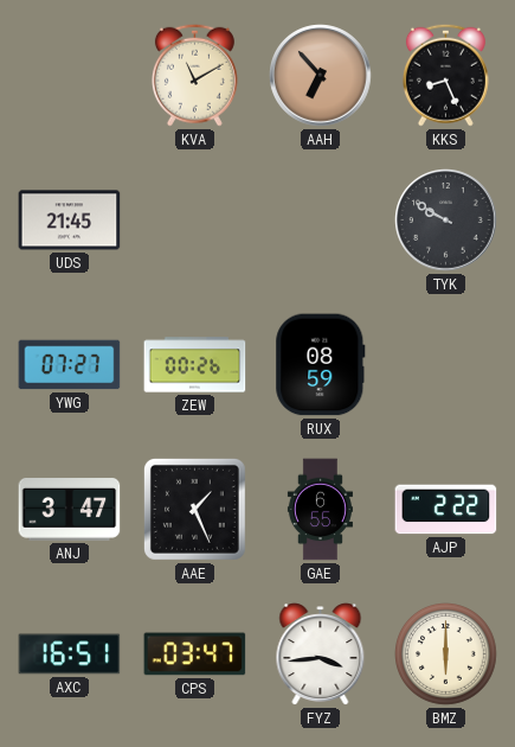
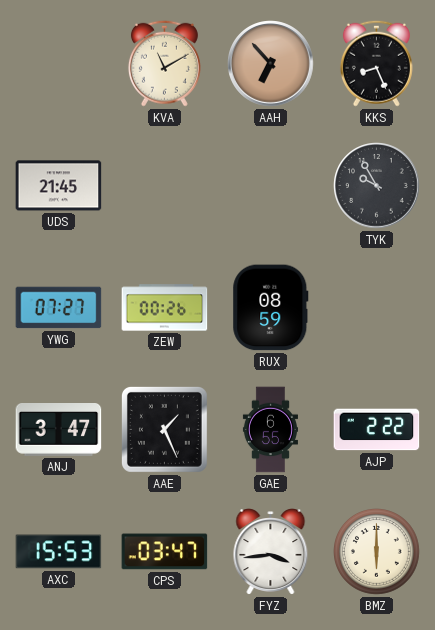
TYK: 9:50 -> 9:55 (377, 186)
AXC: 16:51 -> 15:53 (59, 552)
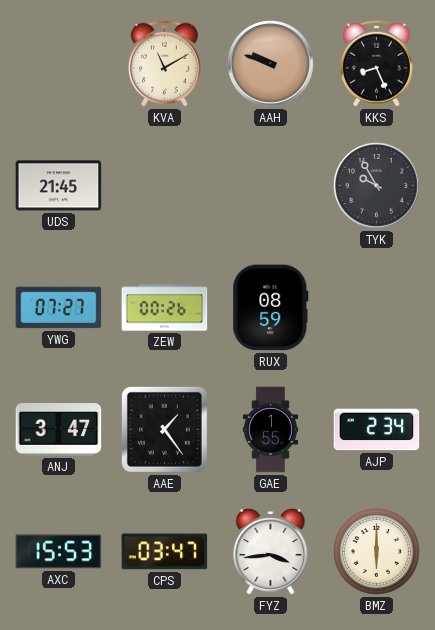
AAH: 6:53 -> 9:48 (271, 64)
AAE: 1:26 -> 1:24 (164, 429)
GAE: 6:55 -> 1:55 (270, 430)
AJP: 2:22 -> 2:34 (377, 430)
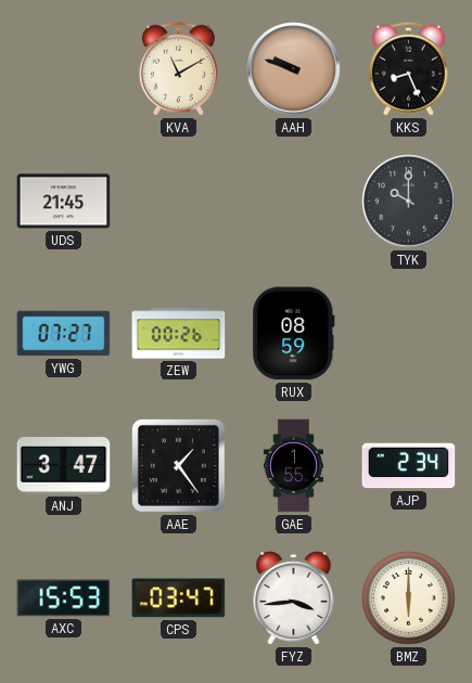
TYK: 9:55 -> 10:00 (409, 202)
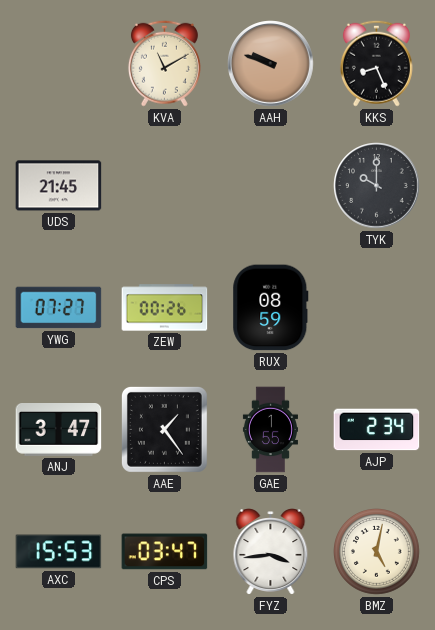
BMZ: 6:00 -> 5:02 (377, 552)
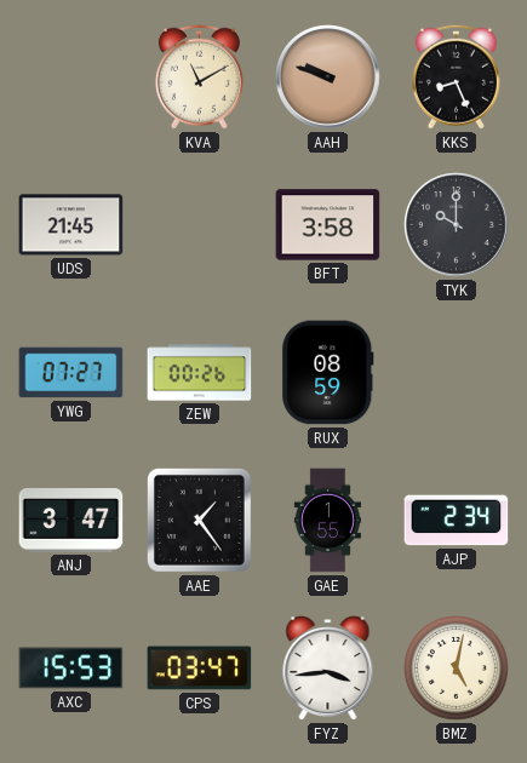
BFT: none -> 3:58 (328, 225)
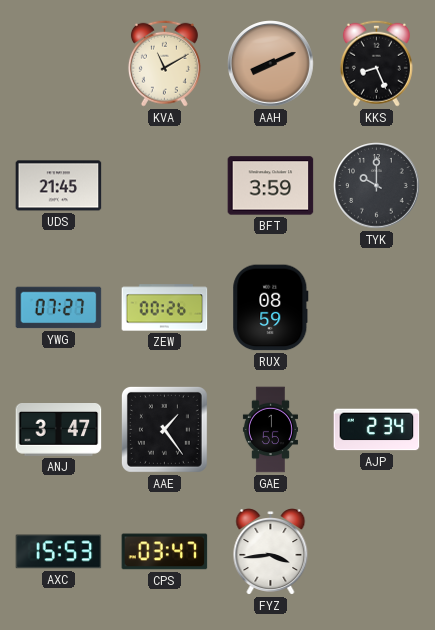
AAH: 9:48 -> 8:11 (271, 64)
BFT: 3:58 -> 3:59 (271, 186)
BMZ: 5:02 -> none (457, 669)
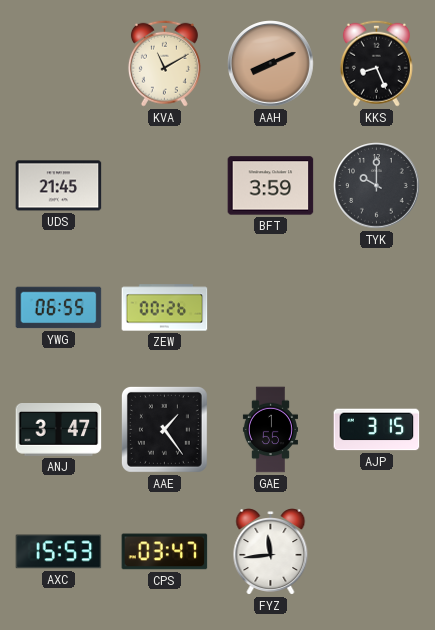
YWG: 07:27 -> 06:55 (59, 308)
RUX: 08:59 -> none (271, 308)
AJP: 2:34 -> 3:15 (377, 430)
FYZ: 3:44 -> 11:44 (271, 552)
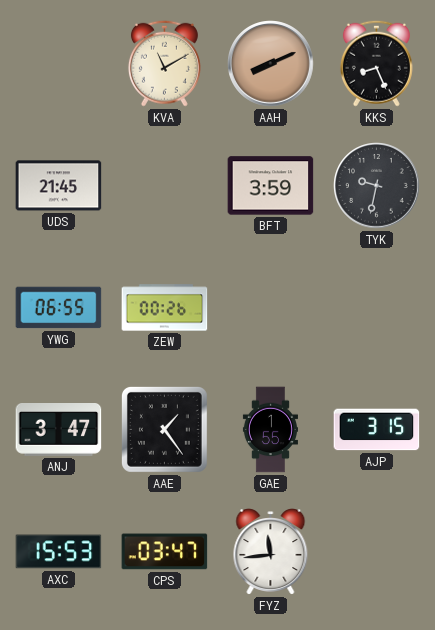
TYK: 10:00 -> 9:32 (377, 186)
